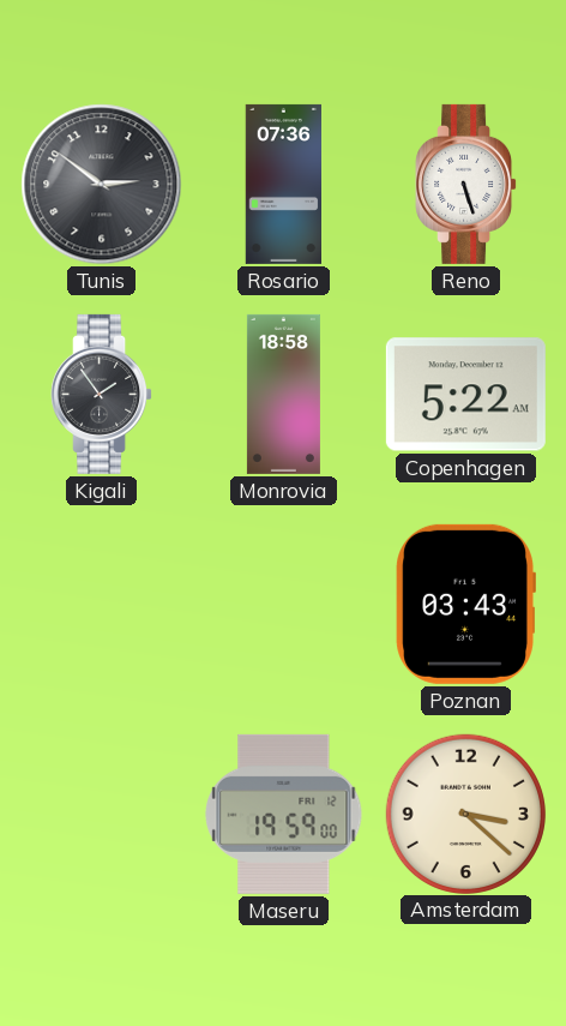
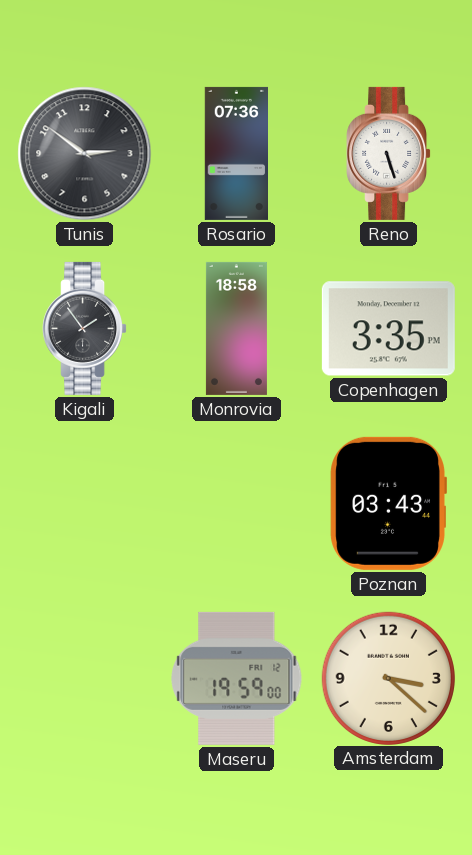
Copenhagen: 5:22 -> 3:35 (388, 329)
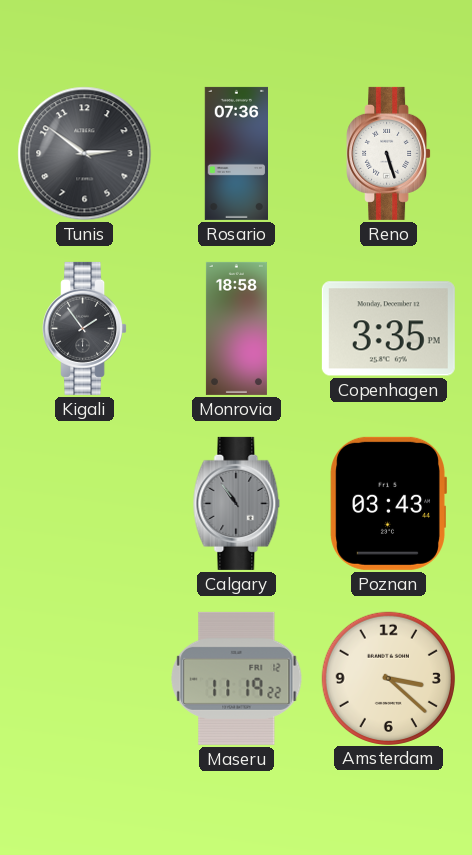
Calgary: none -> 10:54 (237, 503)
Maseru: 19:59 -> 11:19 (237, 678)
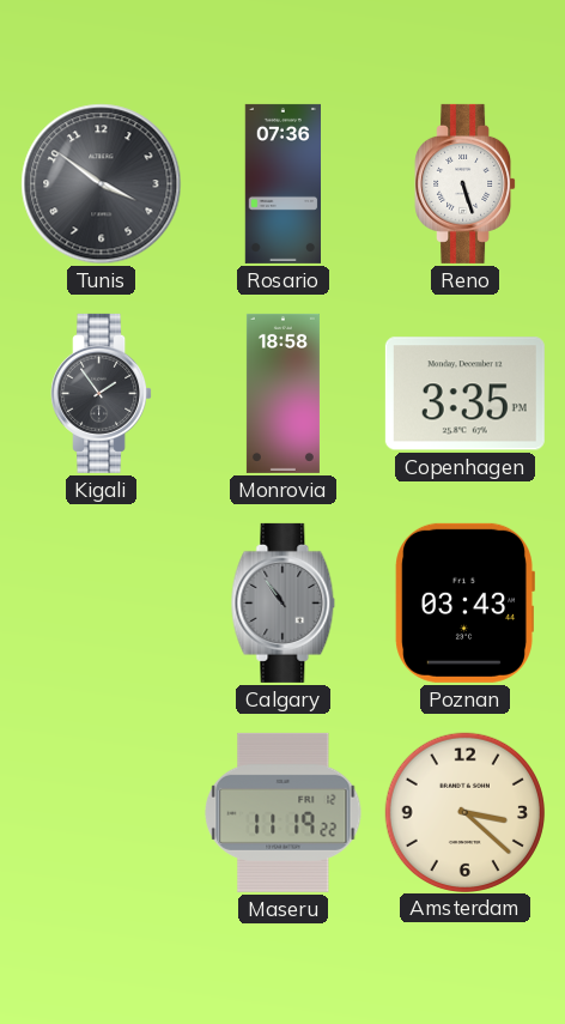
Tunis: 2:51 -> 3:51 (102, 184)
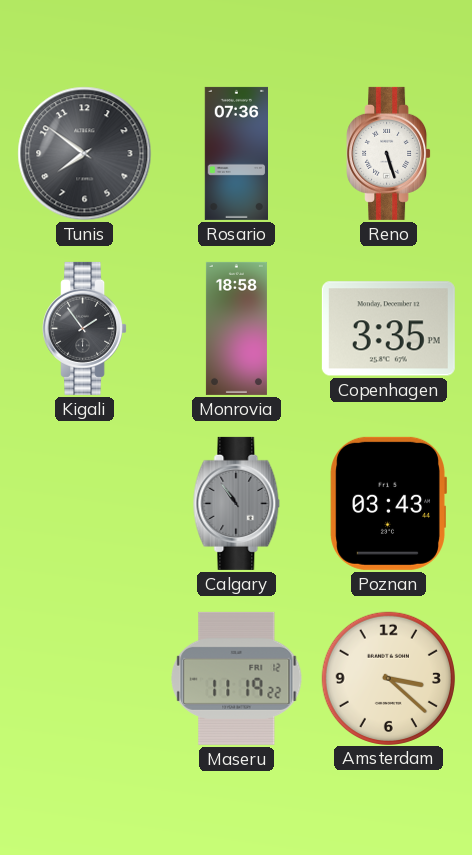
Tunis: 3:51 -> 7:51 (85, 154)
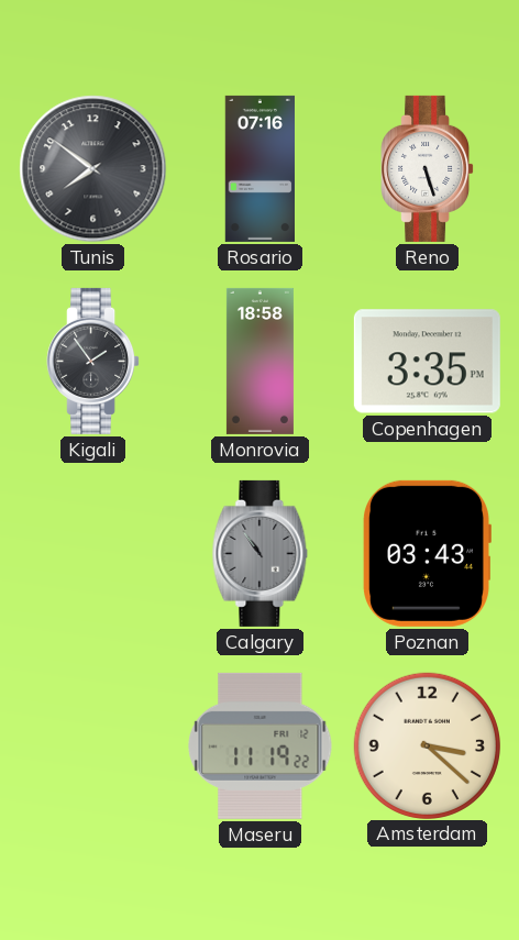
Rosario: 07:36 -> 07:16 (259, 168)
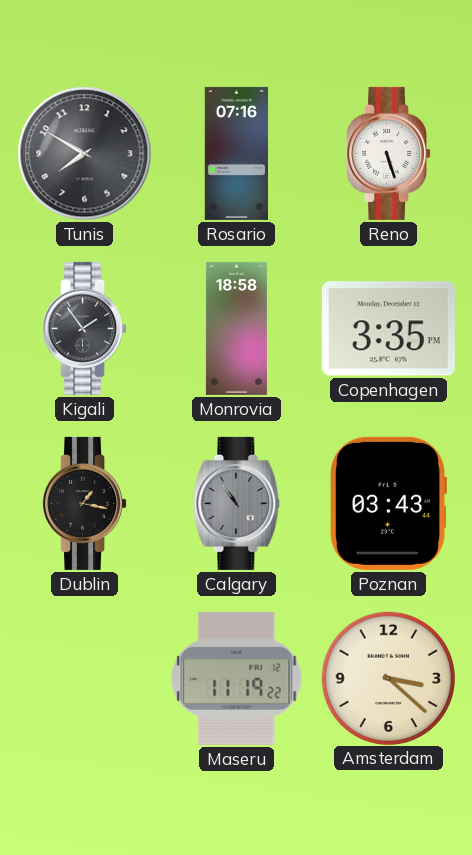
Tunis: 7:51 -> 7:50 (85, 154)
Dublin: none -> 1:17 (85, 503)
